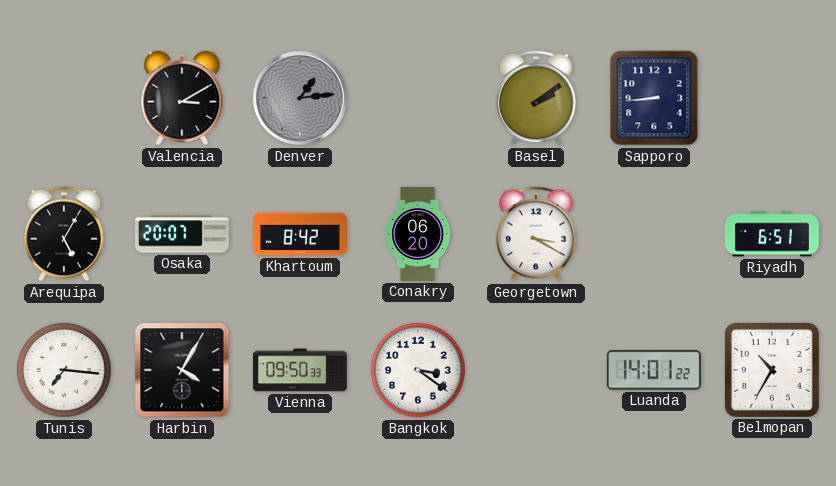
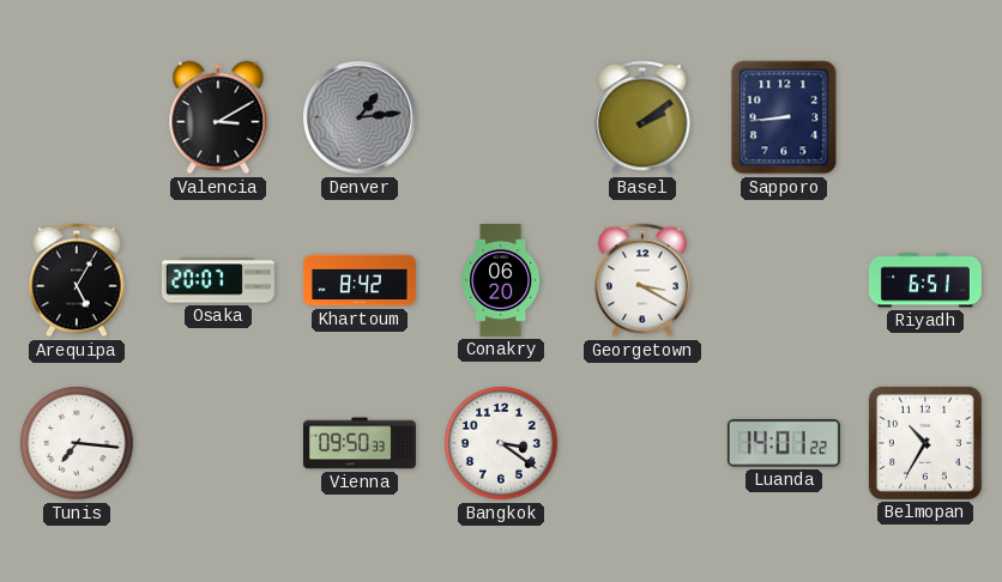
Harbin: 4:05 -> none (182, 370)
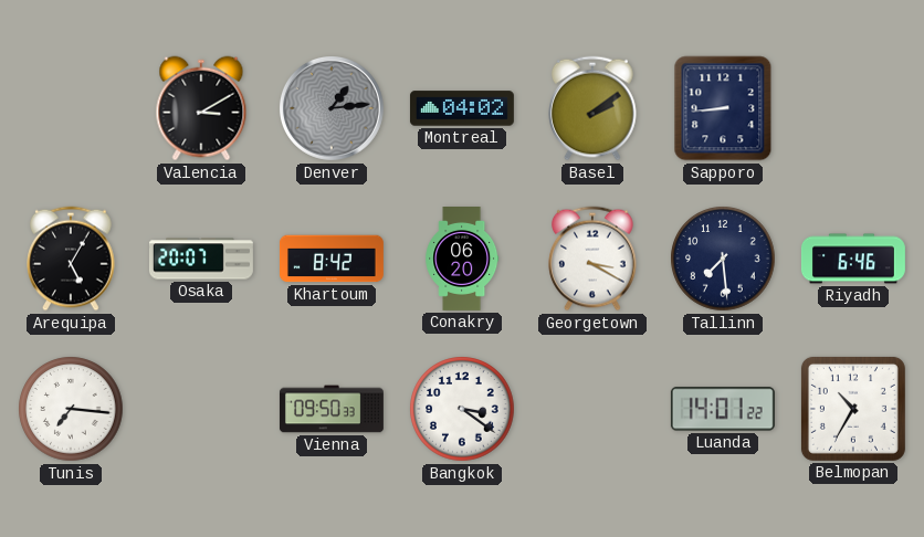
Montreal: none -> 04:02 (462, 108)
Tallinn: none -> 7:29 (723, 259)
Riyadh: 6:51 -> 6:46 (853, 259)
